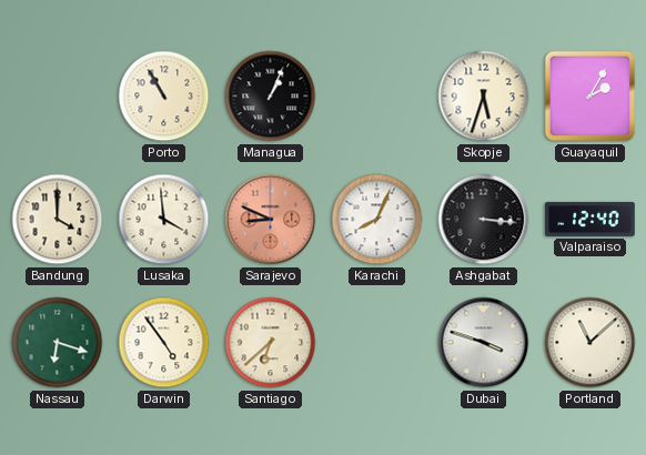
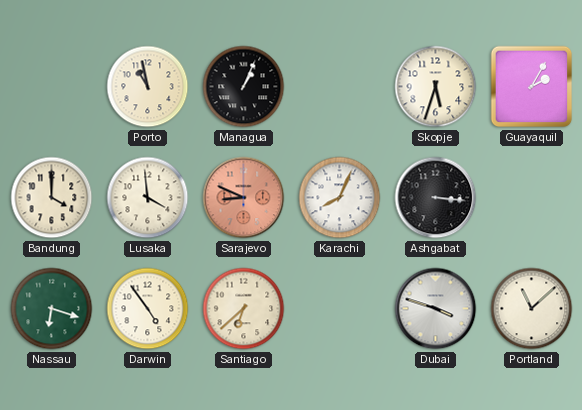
Porto: 10:55 -> 10:58 (148, 87)
Valparaiso: 12:40 -> none (591, 219)
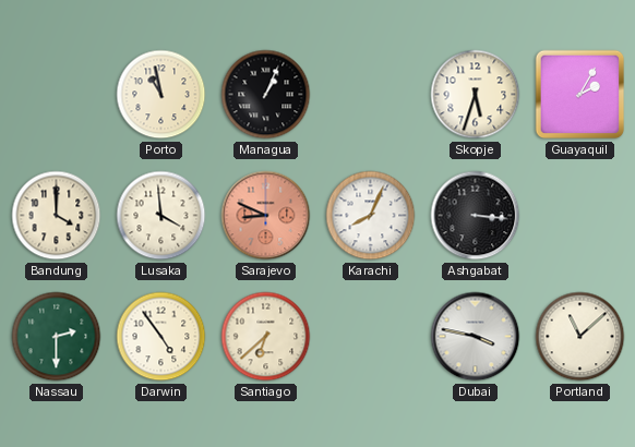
Nassau: 6:18 -> 2:30 (57, 337)
Dubai: 3:48 -> 3:47 (476, 337)
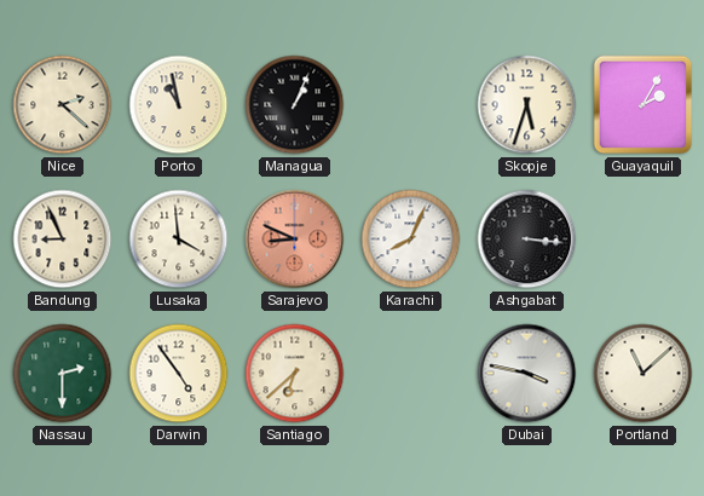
Nice: none -> 2:22 (63, 105)
Bandung: 4:00 -> 8:56 (63, 240)
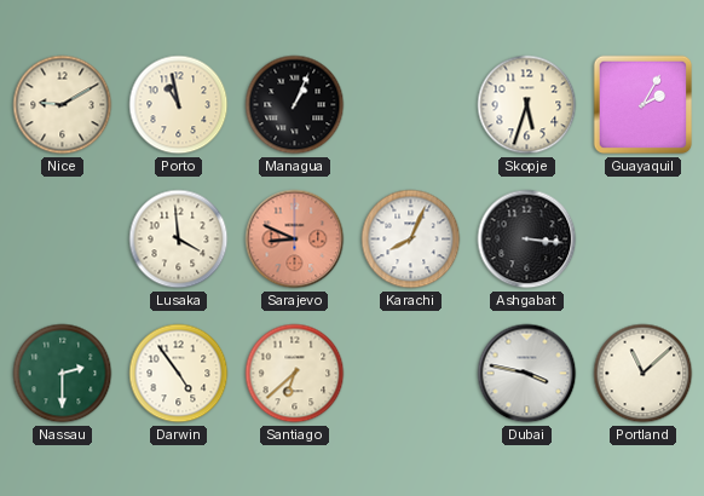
Nice: 2:22 -> 9:10 (63, 105)
Bandung: 8:56 -> none (63, 240)
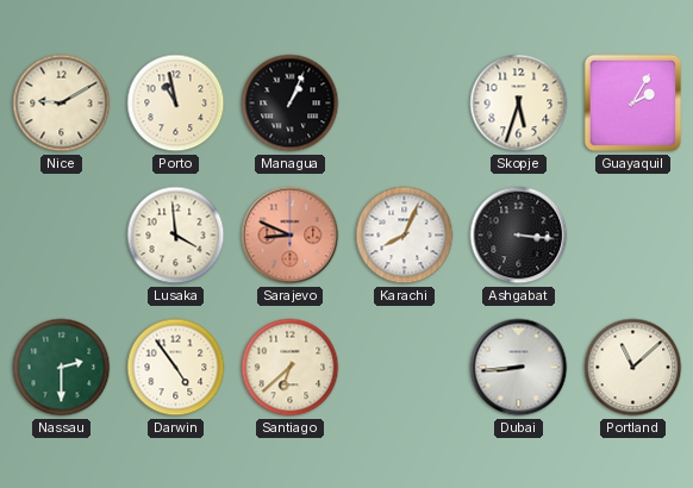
Dubai: 3:47 -> 8:44 (519, 368)
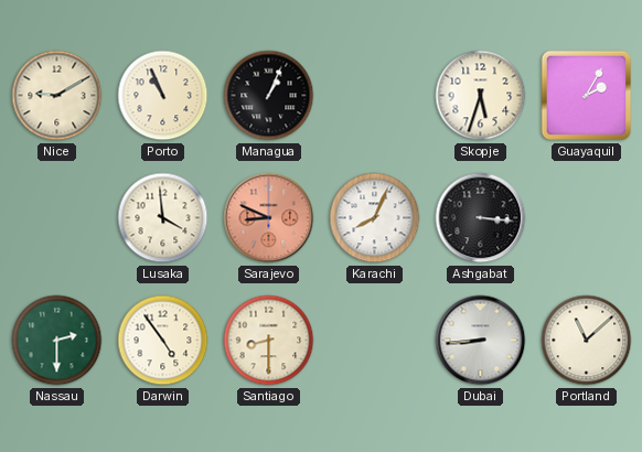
Porto: 10:58 -> 10:56 (163, 96)
Santiago: 6:38 -> 8:30 (269, 341)
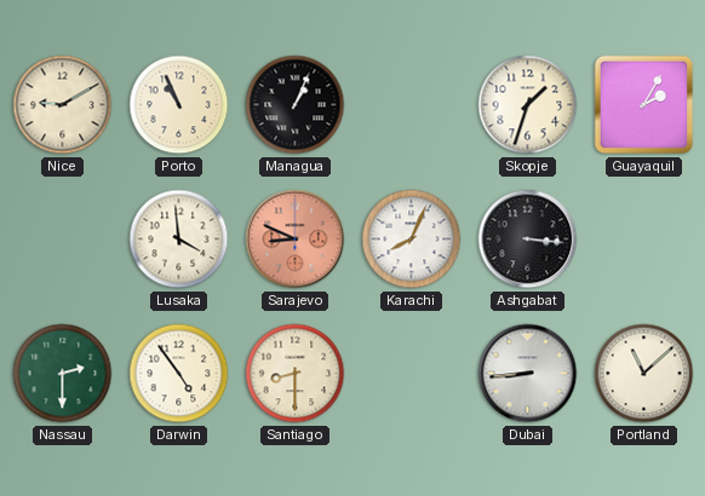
Skopje: 5:33 -> 1:33 (528, 105)
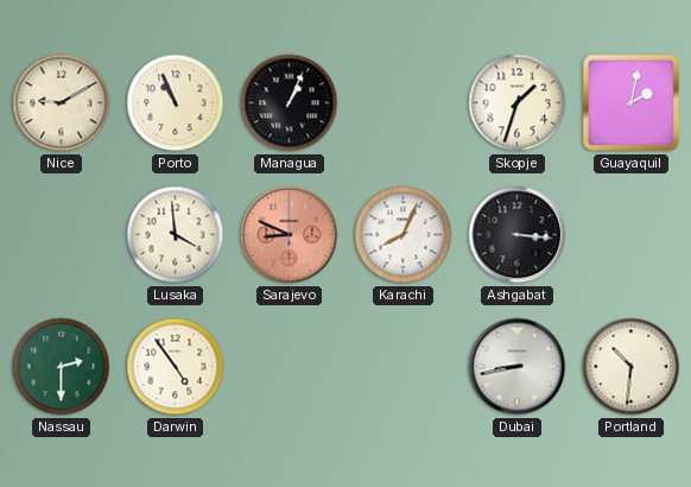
Guayaquil: 2:05 -> 2:02 (632, 103)
Santiago: 8:30 -> none (296, 374)
Dubai: 8:44 -> 8:43 (518, 367)
Portland: 11:08 -> 10:31 (632, 367)
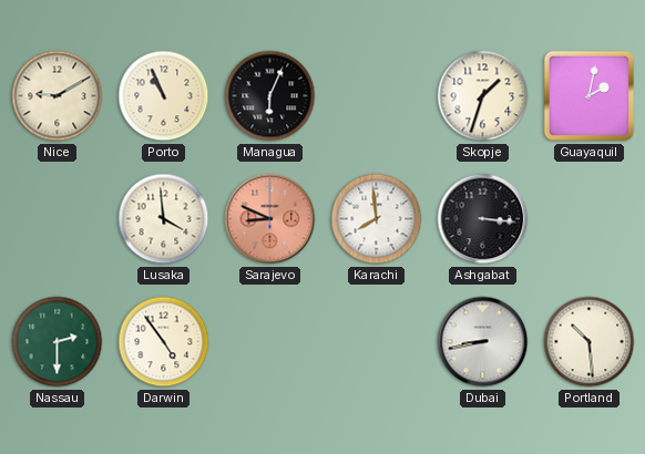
Managua: 1:04 -> 6:04 (270, 96)
Karachi: 8:04 -> 7:59 (377, 219)
Portland: 10:31 -> 10:29 (590, 342)
